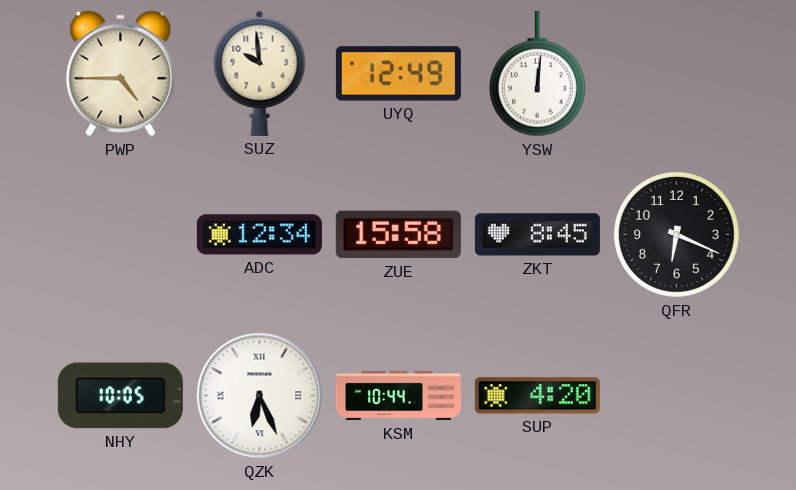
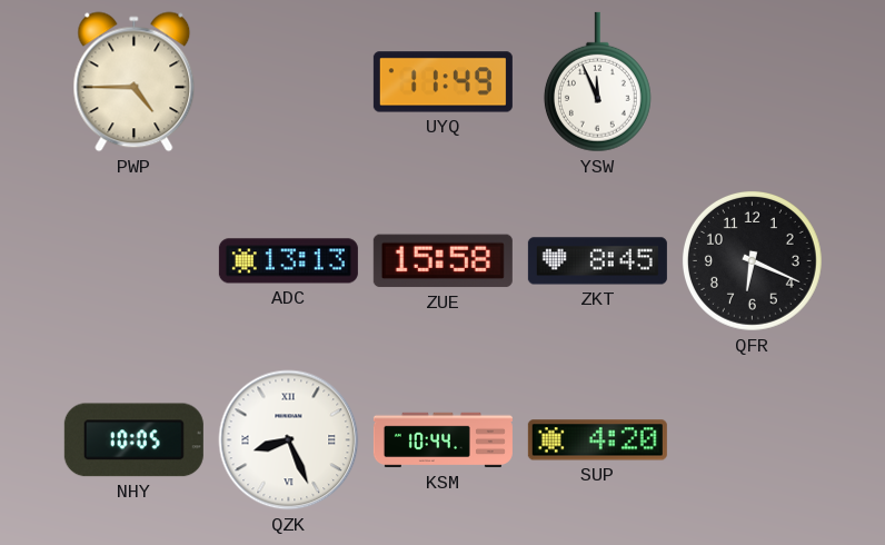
SUZ: 9:59 -> none (260, 73)
UYQ: 12:49 -> 11:49 (442, 82)
YSW: 12:01 -> 11:56 (597, 82)
ADC: 12:34 -> 13:13 (288, 261)
QZK: 6:26 -> 8:26 (289, 440)
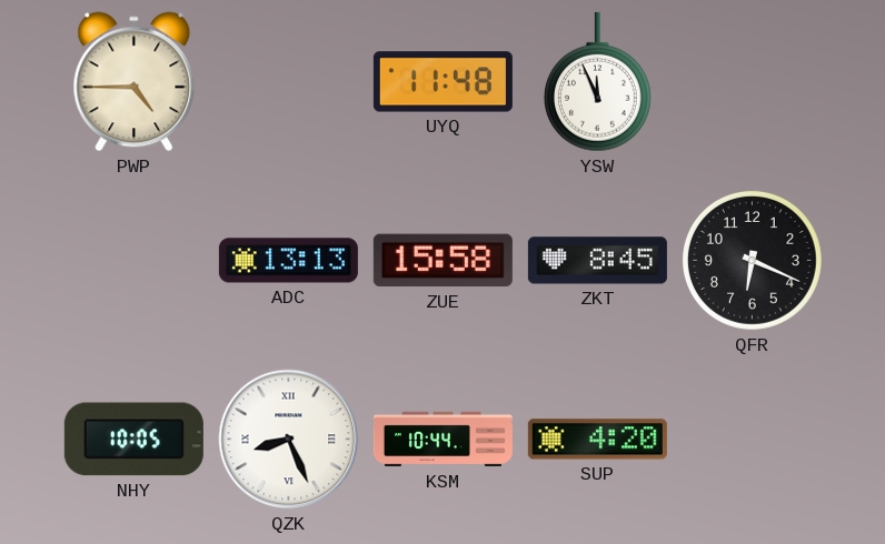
UYQ: 11:49 -> 11:48 (442, 82)
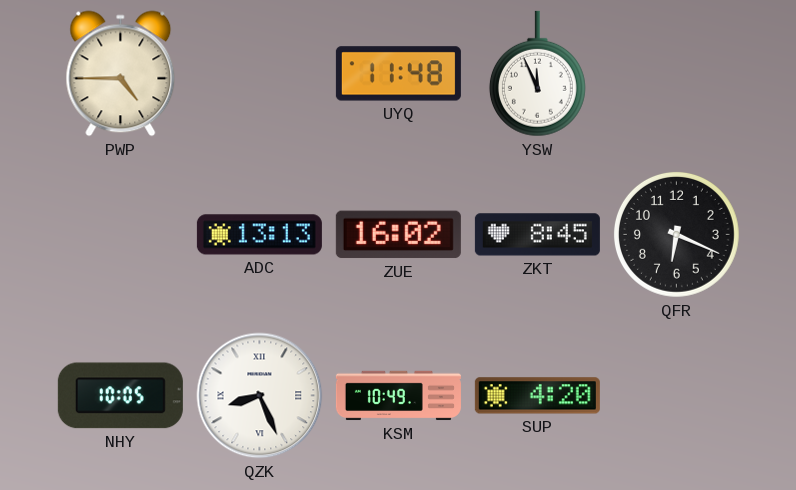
ZUE: 15:58 -> 16:02 (398, 235)
KSM: 10:44 -> 10:49 (398, 396)
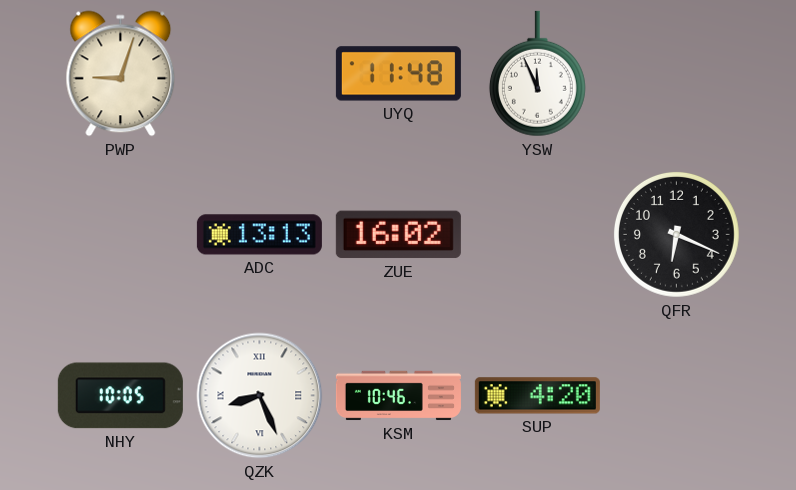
PWP: 4:45 -> 9:03 (121, 74)
ZKT: 8:45 -> none (537, 235)
KSM: 10:49 -> 10:46 (398, 396)
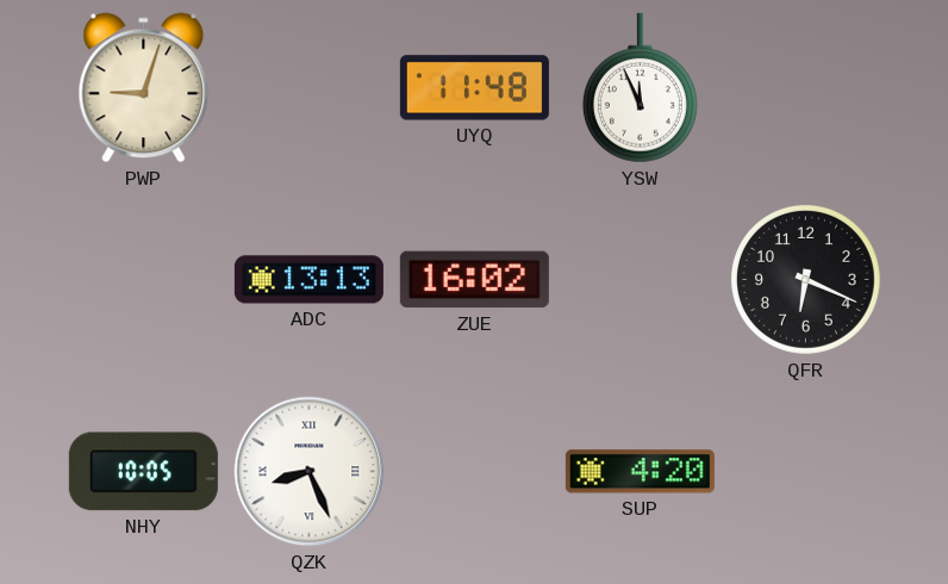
KSM: 10:46 -> none (398, 396)
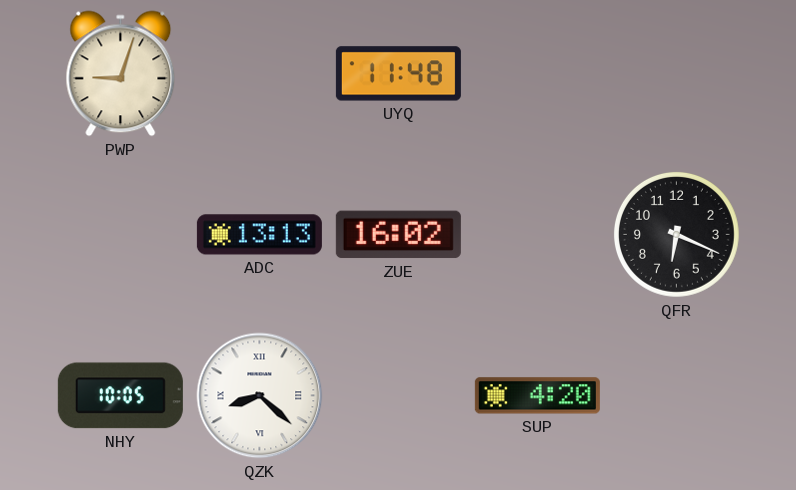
YSW: 11:56 -> none (640, 88)
QZK: 8:26 -> 8:22 (260, 396)
